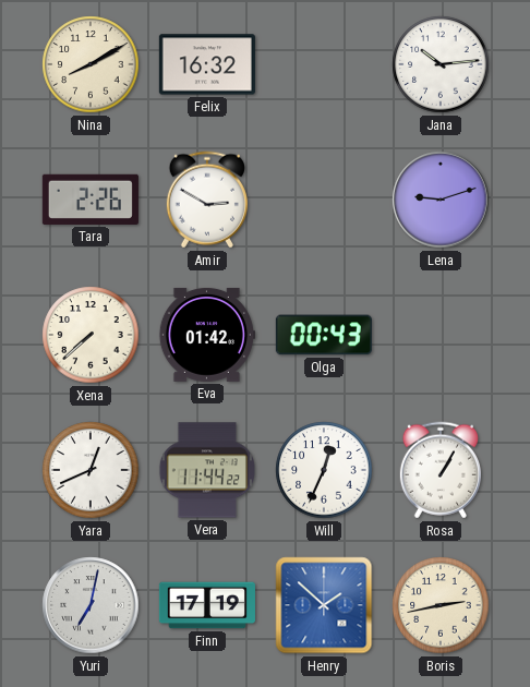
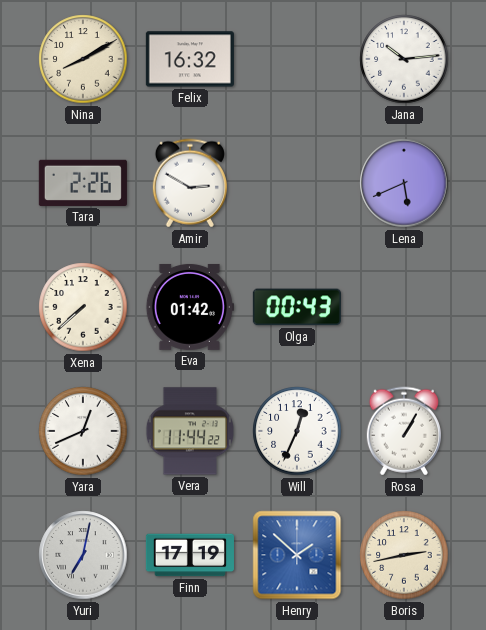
Lena: 9:12 -> 5:41 (404, 183)
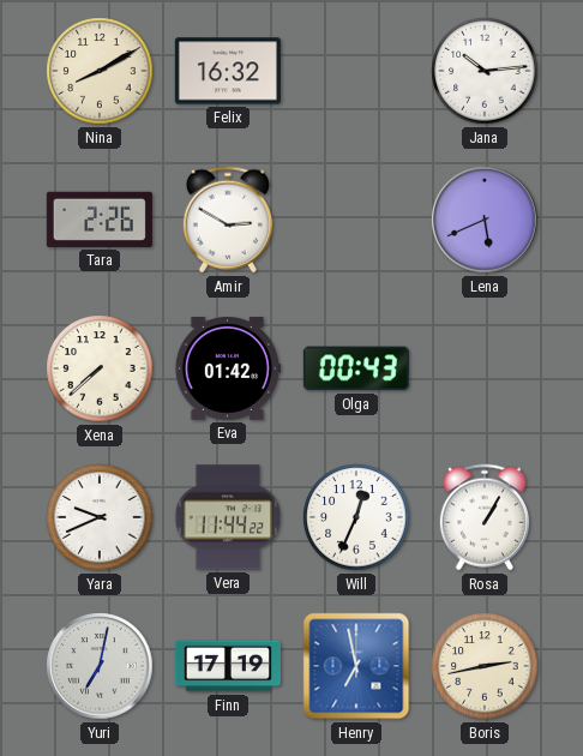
Yara: 12:41 -> 9:41 (100, 517)
Henry: 1:52 -> 6:58 (356, 666)
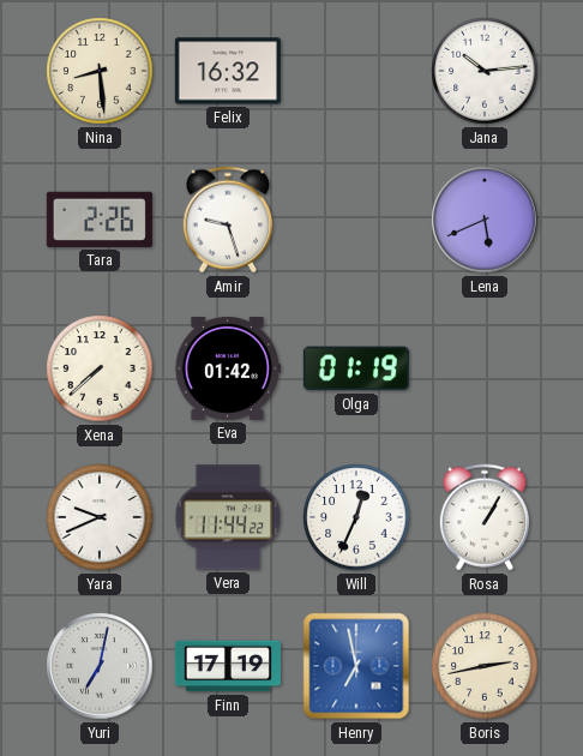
Nina: 8:10 -> 8:29 (100, 71)
Amir: 2:50 -> 9:27 (228, 220)
Olga: 00:43 -> 01:19 (356, 368)
